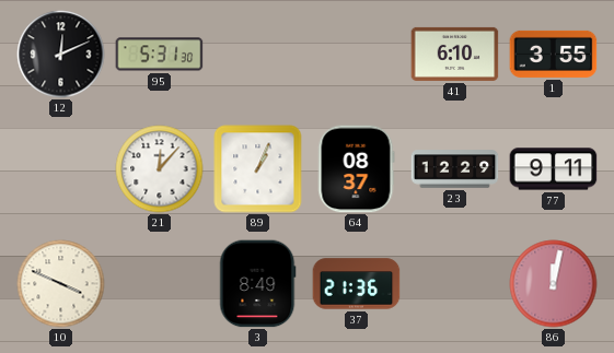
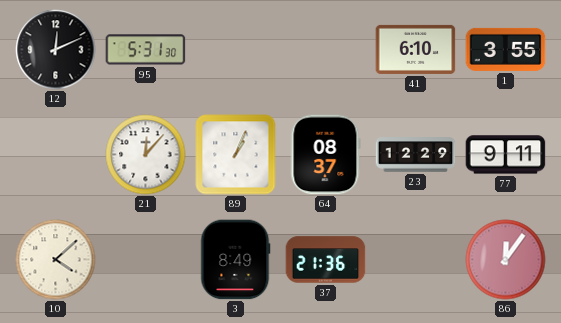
10: 3:49 -> 4:08 (56, 260)
86: 12:02 -> 12:06 (506, 260)
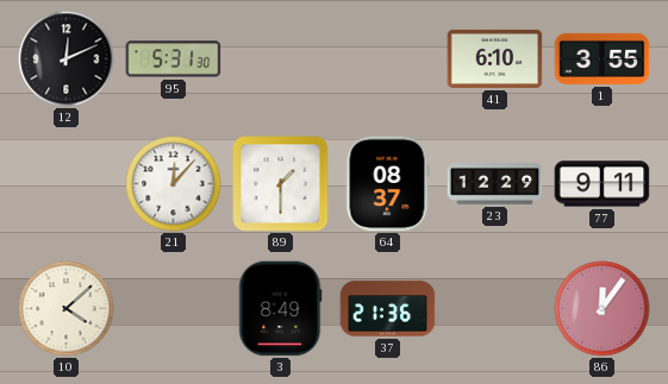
89: 1:04 -> 1:30 (281, 184)
